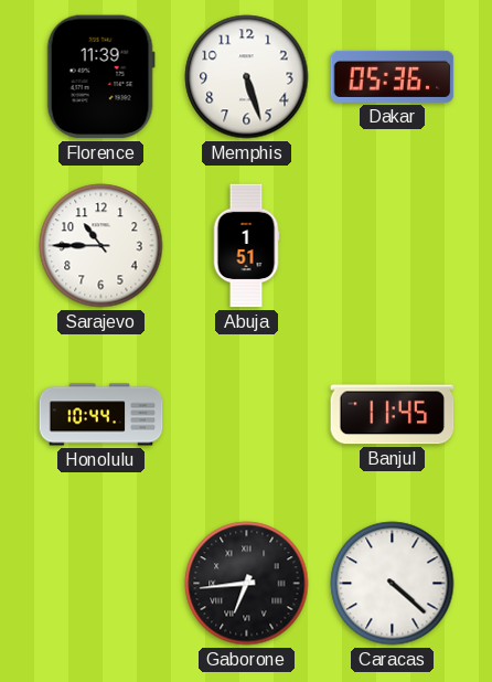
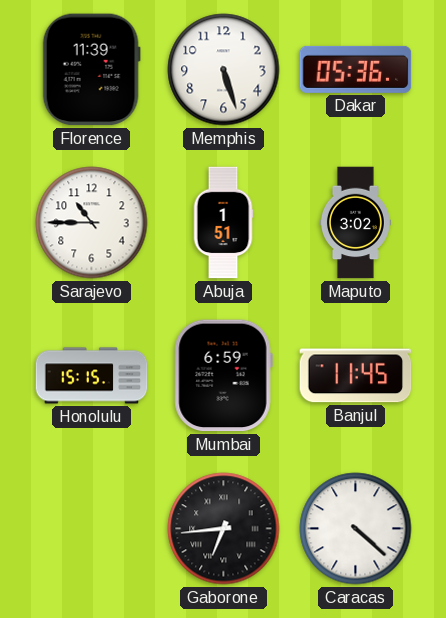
Maputo: none -> 3:02 (355, 223)
Honolulu: 10:44 -> 15:15 (92, 376)
Mumbai: none -> 6:59 (223, 376)
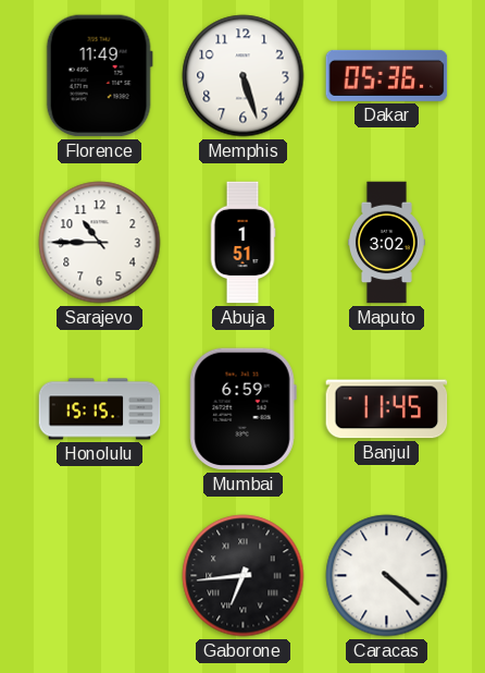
Florence: 11:39 -> 11:49 (99, 76)
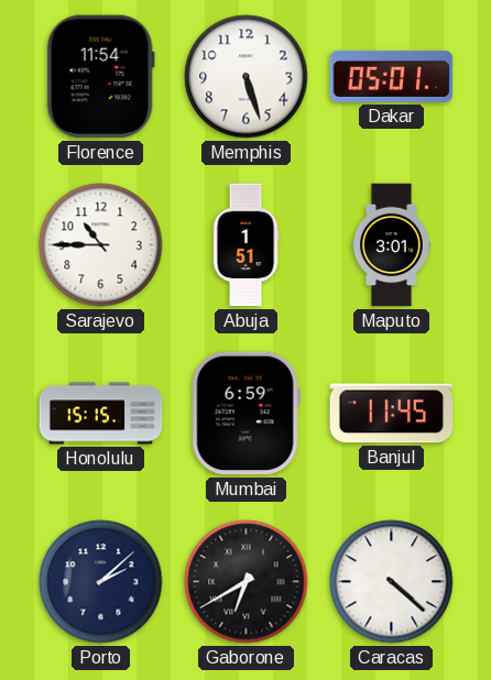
Florence: 11:49 -> 11:54 (100, 77)
Dakar: 05:36 -> 05:01 (392, 76)
Maputo: 3:02 -> 3:01 (391, 245)
Porto: none -> 2:08 (101, 582)
Gaborone: 6:44 -> 6:40 (247, 582)
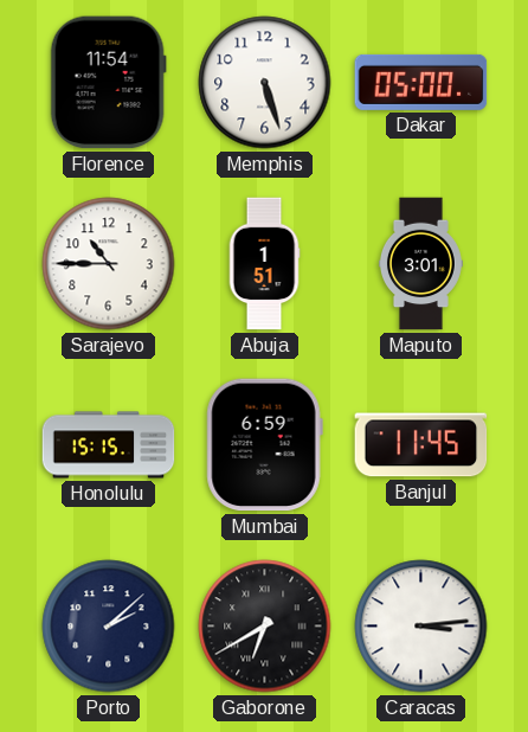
Dakar: 05:01 -> 05:00 (421, 82)
Caracas: 4:22 -> 3:14 (421, 627)
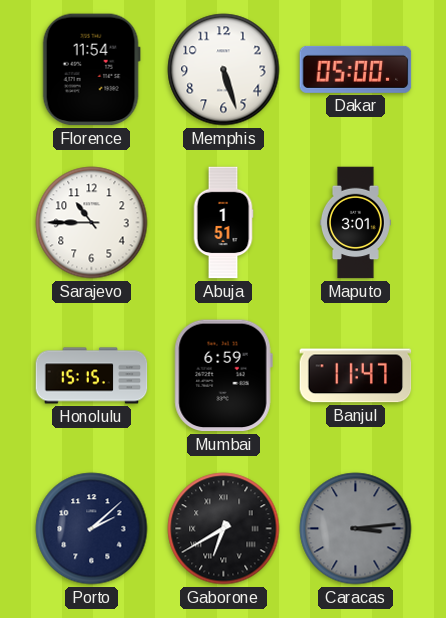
Banjul: 11:45 -> 11:47 (356, 376)
Caracas dial: white -> grey (356, 529)
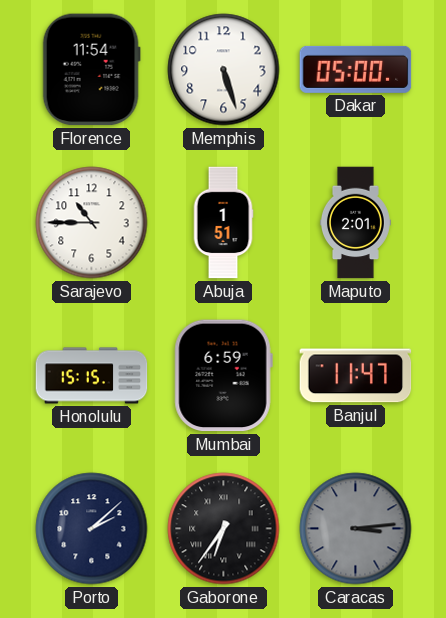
Maputo: 3:01 -> 2:01 (355, 223)
Gaborone: 6:40 -> 6:36 (224, 529)
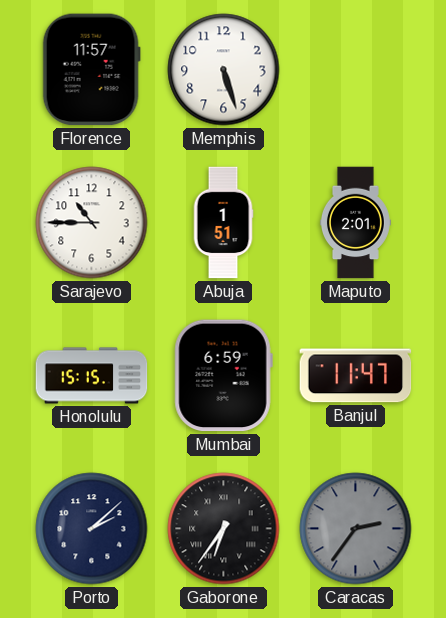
Florence: 11:54 -> 11:57 (91, 70)
Dakar: 05:00 -> none (356, 69)
Caracas: 3:14 -> 2:36 (356, 529)
